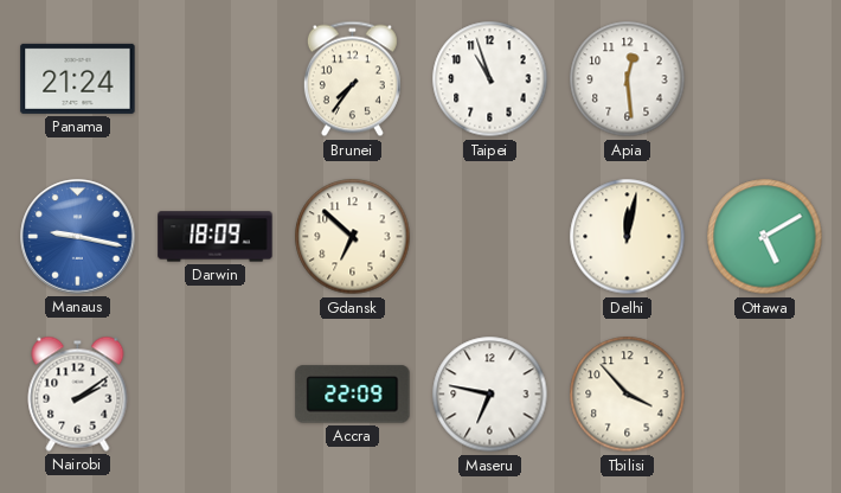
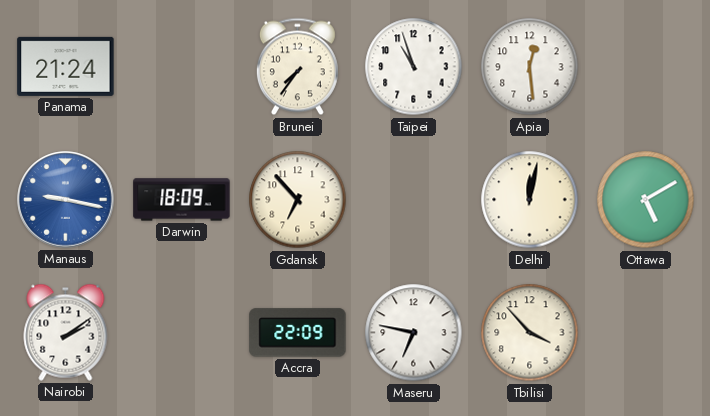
Gdansk: 6:52 -> 6:53 (298, 200)
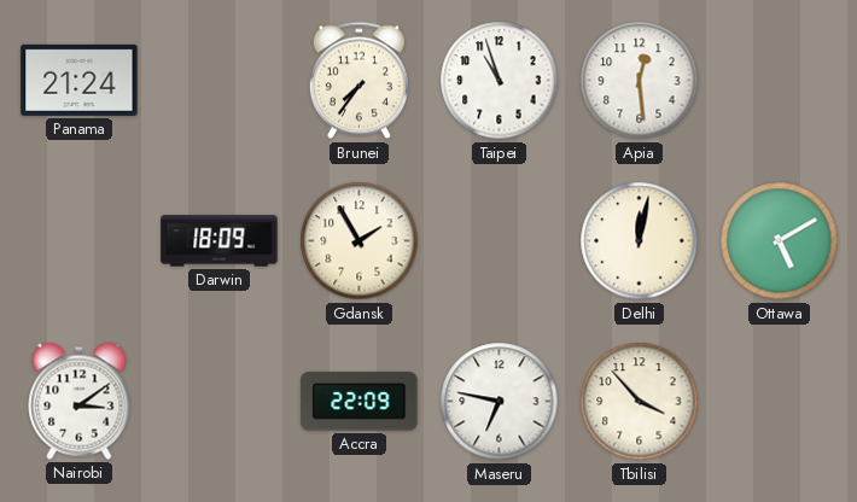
Manaus: 9:17 -> none (66, 200)
Gdansk: 6:53 -> 1:55 (360, 241)
Nairobi: 2:09 -> 3:09 (80, 401)
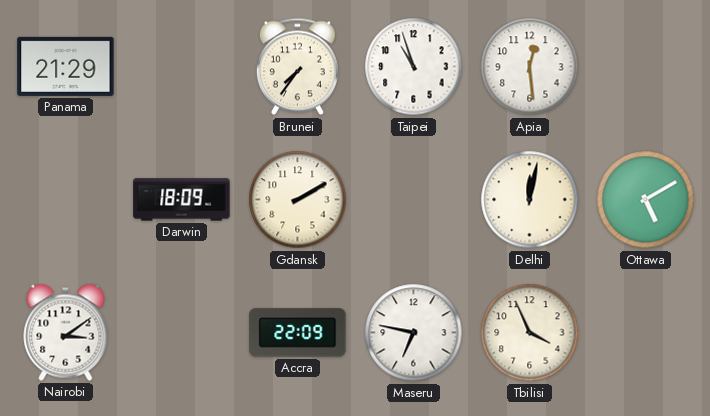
Panama: 21:24 -> 21:29 (66, 66)
Gdansk: 1:55 -> 2:10 (298, 200)
Tbilisi: 3:53 -> 3:56 (530, 333)
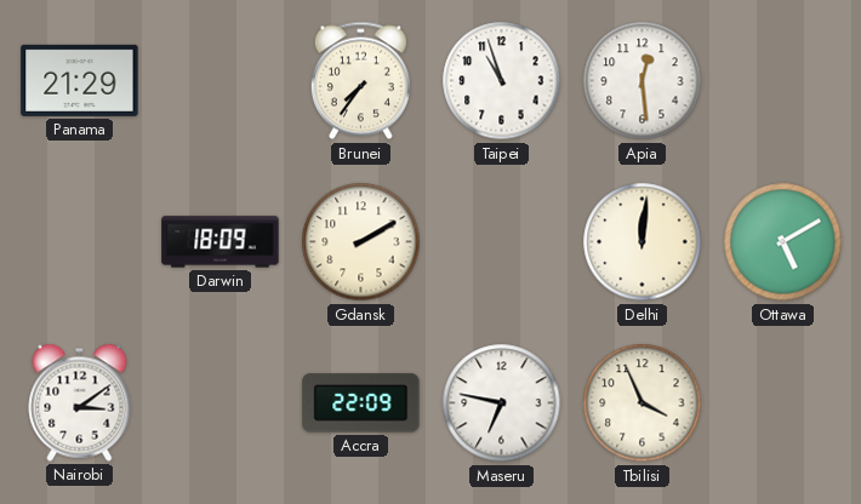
Delhi: 12:02 -> 12:01 (643, 242)
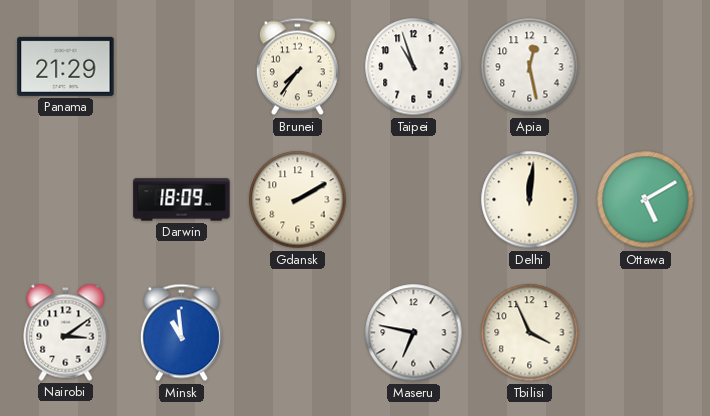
Apia: 12:29 -> 12:28 (530, 67)
Minsk: none -> 10:59 (181, 333)
Accra: 22:09 -> none (361, 403)
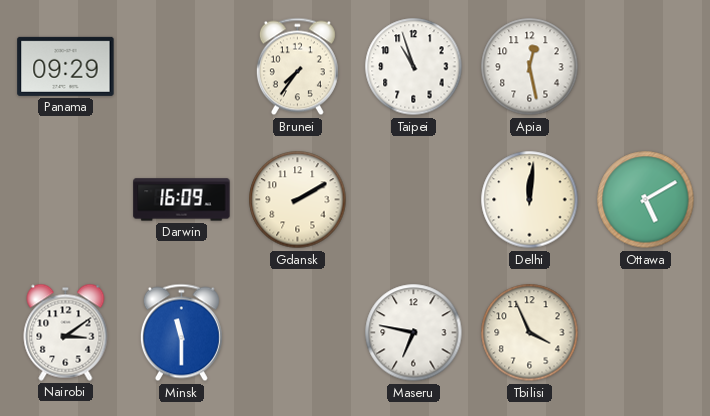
Panama: 21:29 -> 09:29 (66, 66)
Darwin: 18:09 -> 16:09 (182, 200)
Minsk: 10:59 -> 11:30 (181, 333)
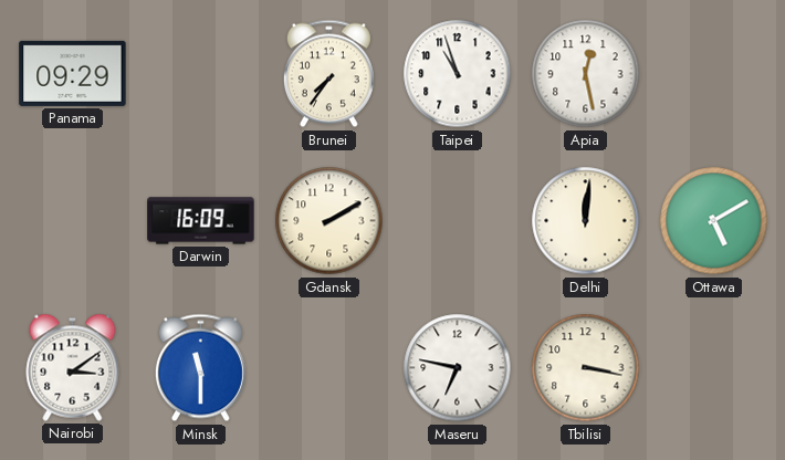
Tbilisi: 3:56 -> 3:17 (586, 368)
